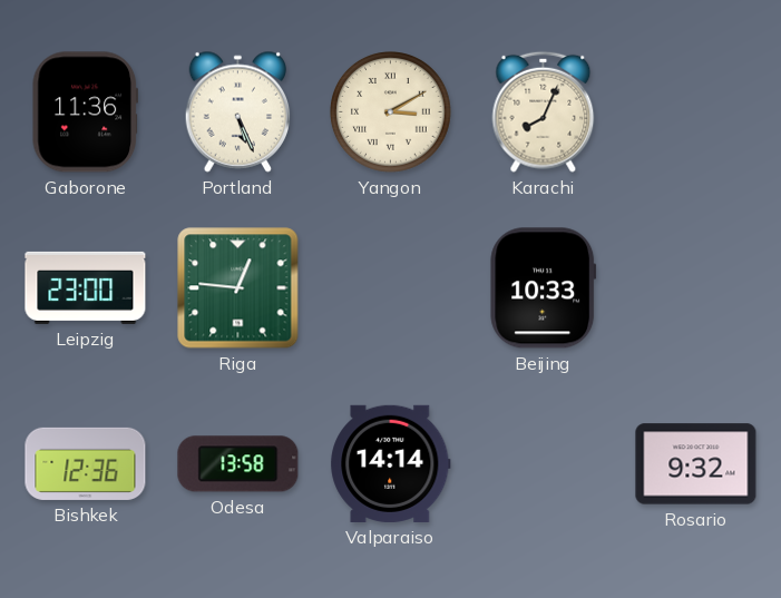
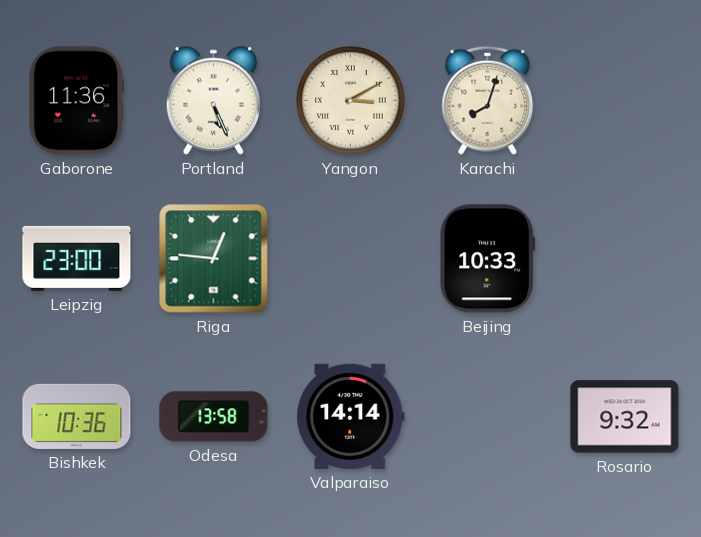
Karachi: 8:04 -> 8:03 (488, 100)
Bishkek: 12:36 -> 10:36 (77, 416)
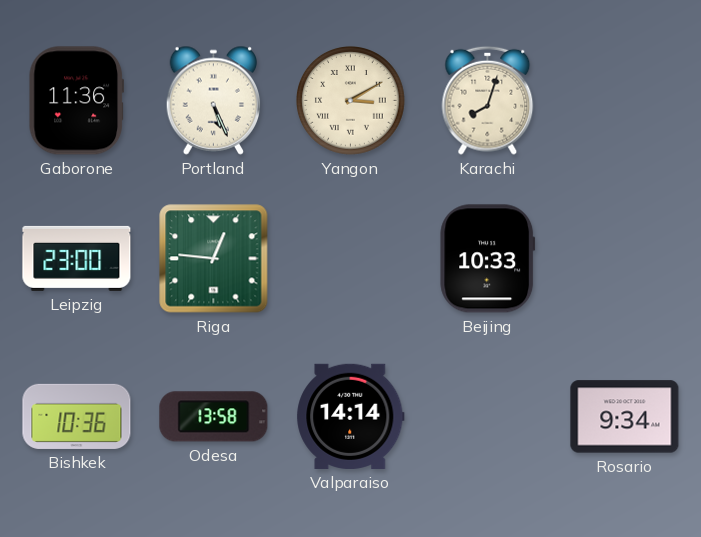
Rosario: 9:32 -> 9:34 (625, 417)
